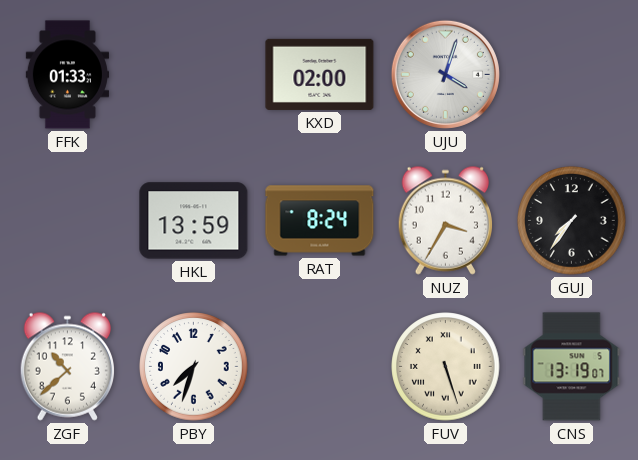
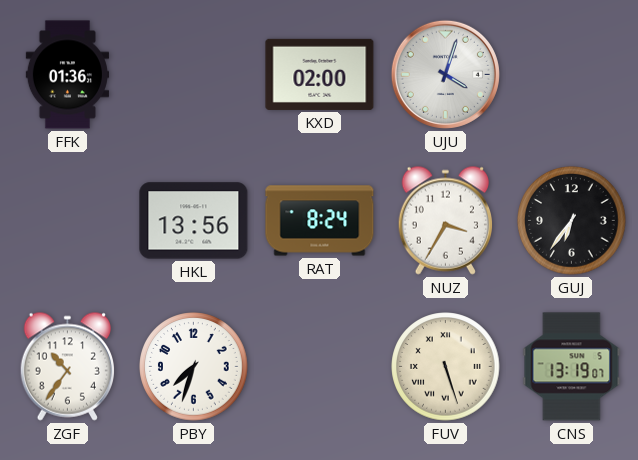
FFK: 01:33 -> 01:36 (67, 75)
HKL: 13:59 -> 13:56 (194, 221)
GUJ: 7:36 -> 6:36 (572, 221)
ZGF: 10:38 -> 10:36 (67, 366)
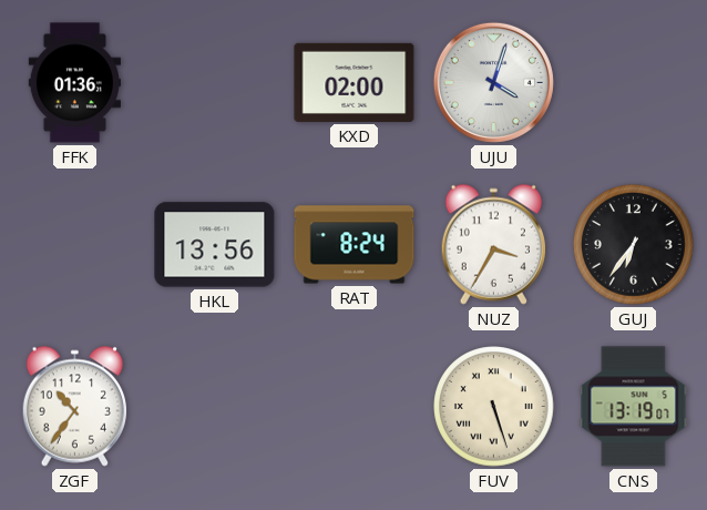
PBY: 7:33 -> none (194, 367)
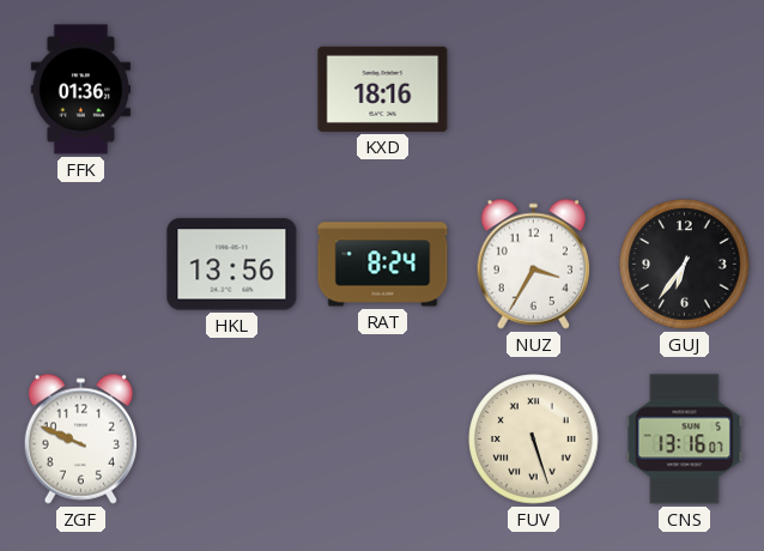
KXD: 02:00 -> 18:16 (383, 89)
UJU: 4:03 -> none (493, 82)
ZGF: 10:36 -> 9:49 (80, 438)
CNS: 13:19 -> 13:16 (685, 440)
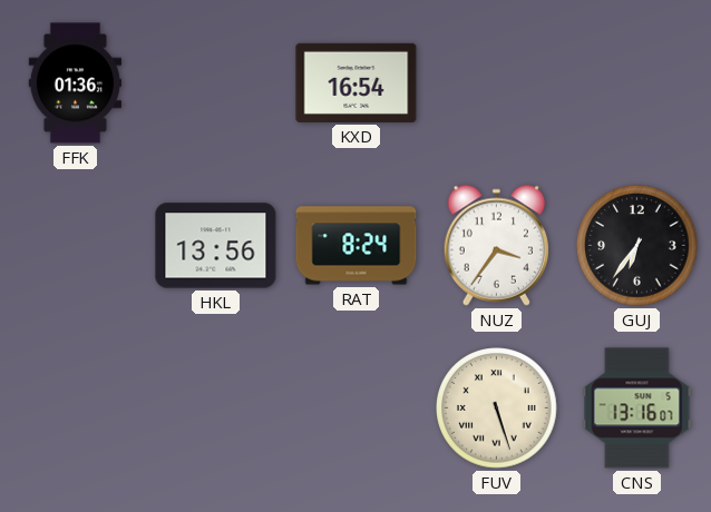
KXD: 18:16 -> 16:54 (357, 82)
NUZ: 3:35 -> 3:36 (496, 245)
ZGF: 9:49 -> none (80, 438)
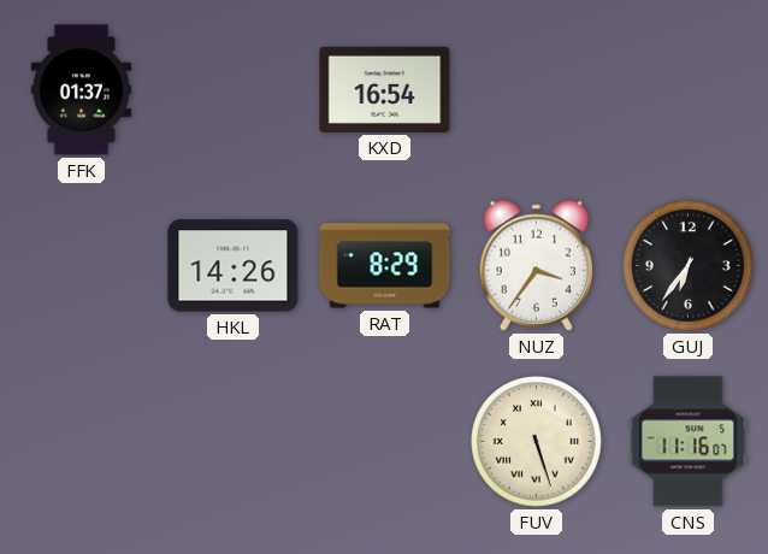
FFK: 01:36 -> 01:37 (81, 90)
HKL: 13:56 -> 14:26 (234, 266)
RAT: 8:24 -> 8:29 (385, 266)
CNS: 13:16 -> 11:16 (689, 442)
